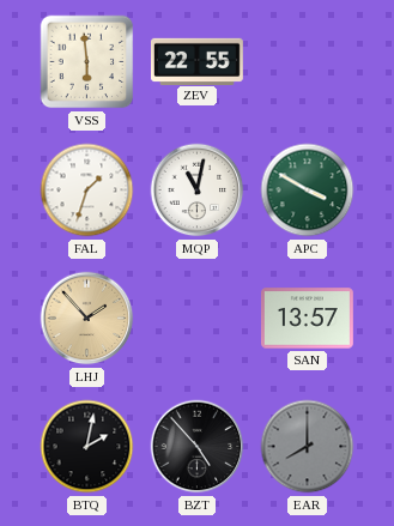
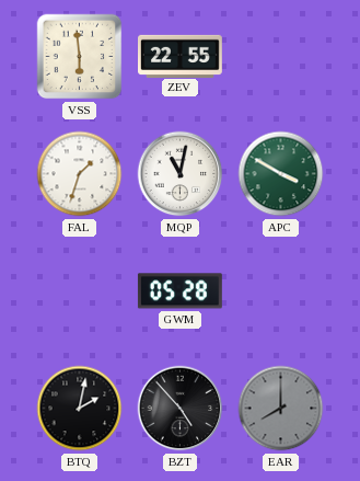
LHJ: 1:53 -> none (87, 319)
GWM: none -> 05:28 (179, 291)
SAN: 13:57 -> none (307, 319)
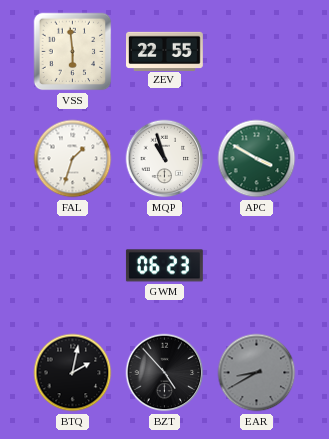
MQP: 11:02 -> 10:57 (165, 159)
GWM: 05:28 -> 06:23 (164, 266)
EAR: 8:00 -> 8:40 (257, 373)
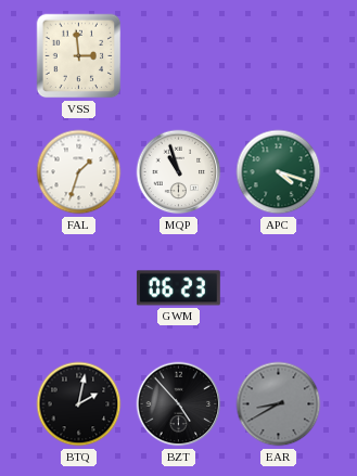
VSS: 5:59 -> 2:59 (79, 56)
ZEV: 22:55 -> none (165, 51)
APC: 3:50 -> 4:18 (279, 172)
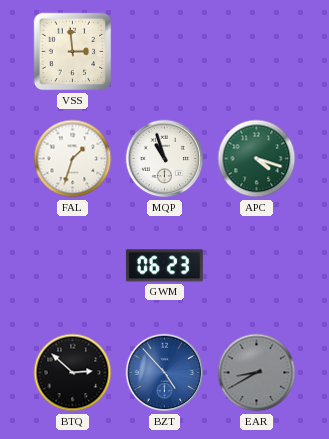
BTQ: 2:02 -> 2:52 (73, 373)
BZT dial: black -> blue (165, 373)
